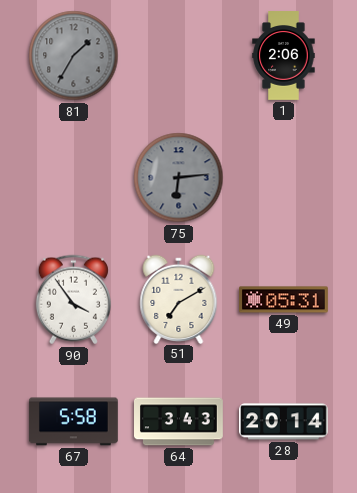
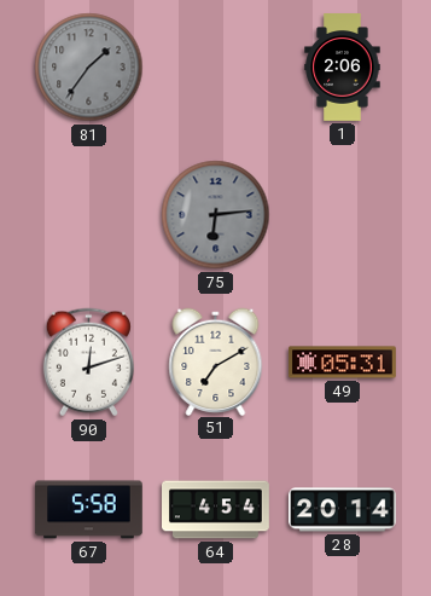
81: 1:35 -> 1:36 (89, 68)
90: 3:54 -> 12:12 (88, 363)
64: 3:43 -> 4:54 (216, 510)
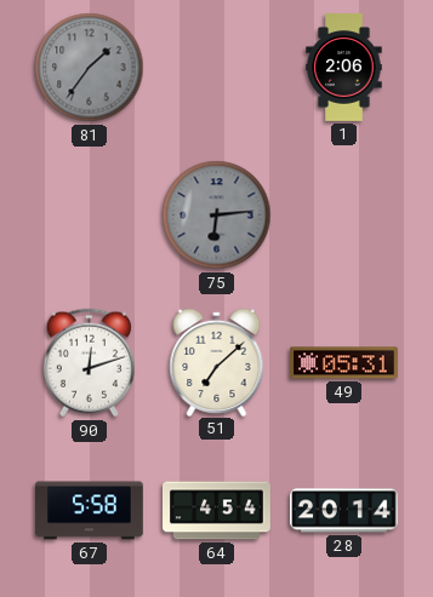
51: 7:10 -> 7:08 (217, 362)
